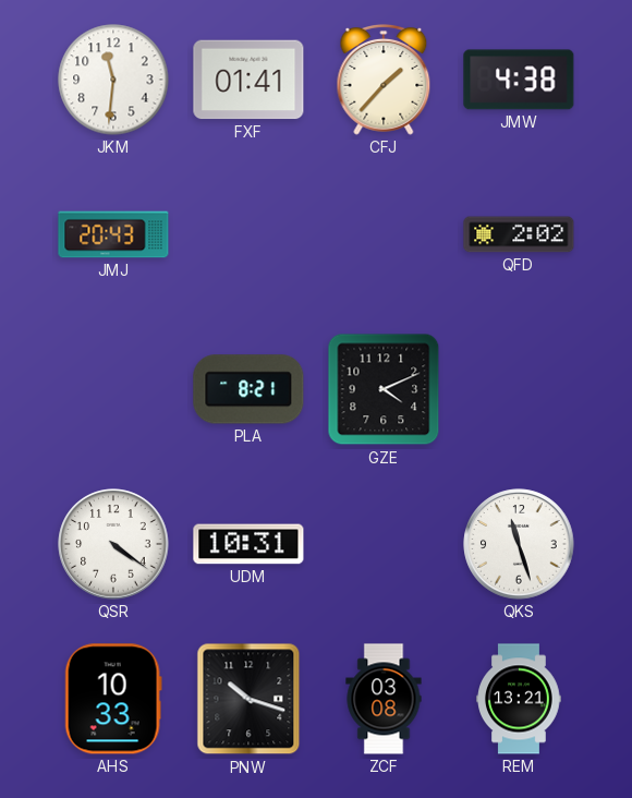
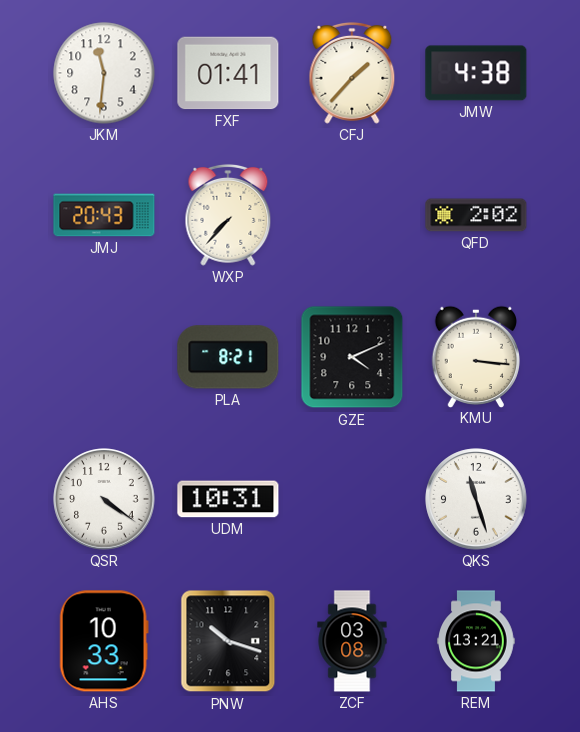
WXP: none -> 7:37 (228, 215)
KMU: none -> 3:16 (475, 356)
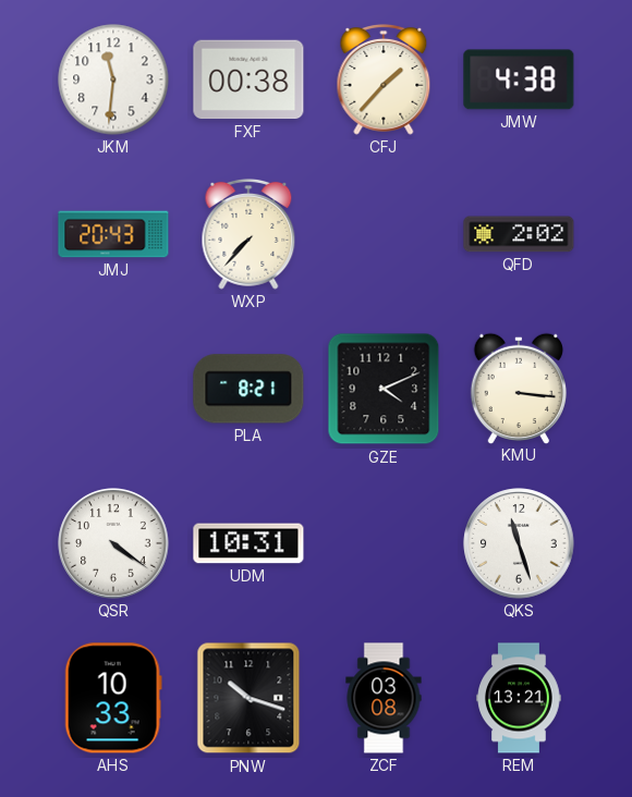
FXF: 01:41 -> 00:38 (248, 79)
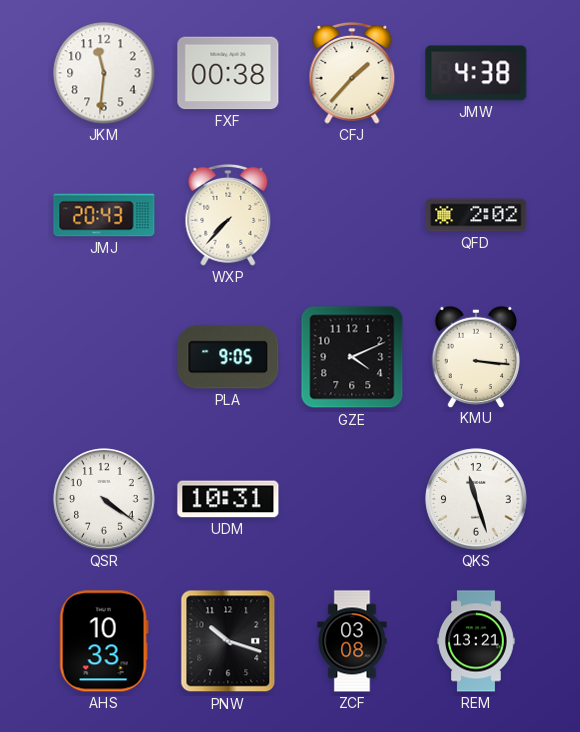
PLA: 8:21 -> 9:05 (228, 357)
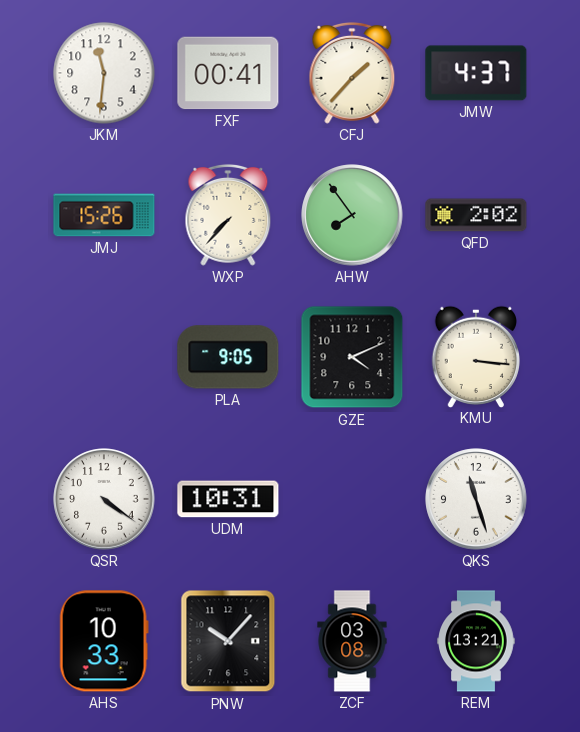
FXF: 00:38 -> 00:41 (228, 73)
JMW: 4:38 -> 4:37 (476, 73)
JMJ: 20:43 -> 15:26 (104, 215)
AHW: none -> 7:54 (352, 215)
PNW: 10:18 -> 10:07 (228, 641)
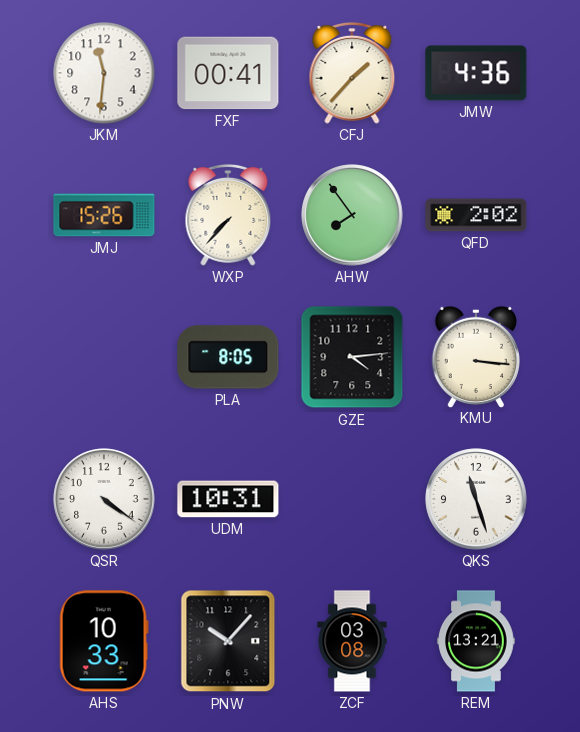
JMW: 4:37 -> 4:36 (476, 73)
PLA: 9:05 -> 8:05 (228, 357)
GZE: 4:11 -> 4:14 (352, 357)
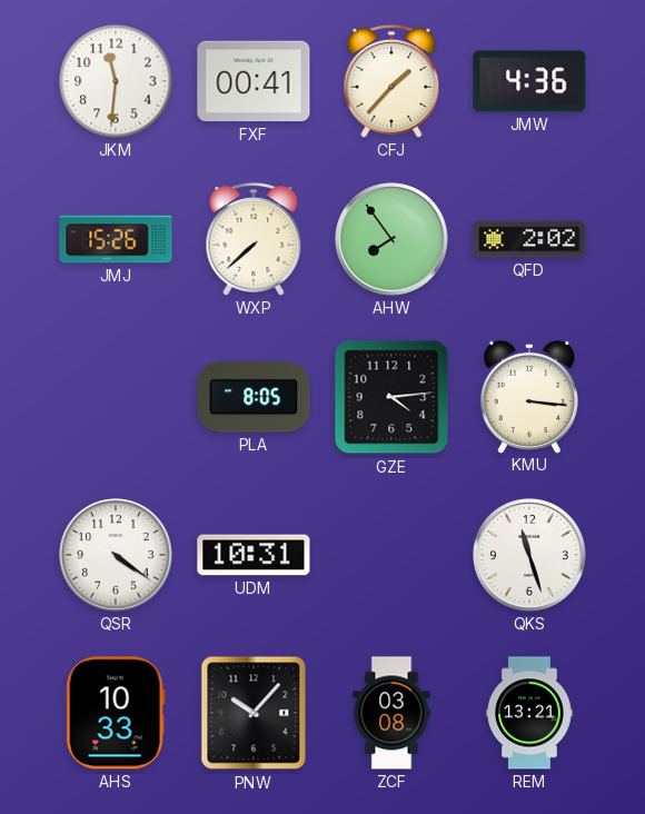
WXP: 7:37 -> 7:38 (254, 239)
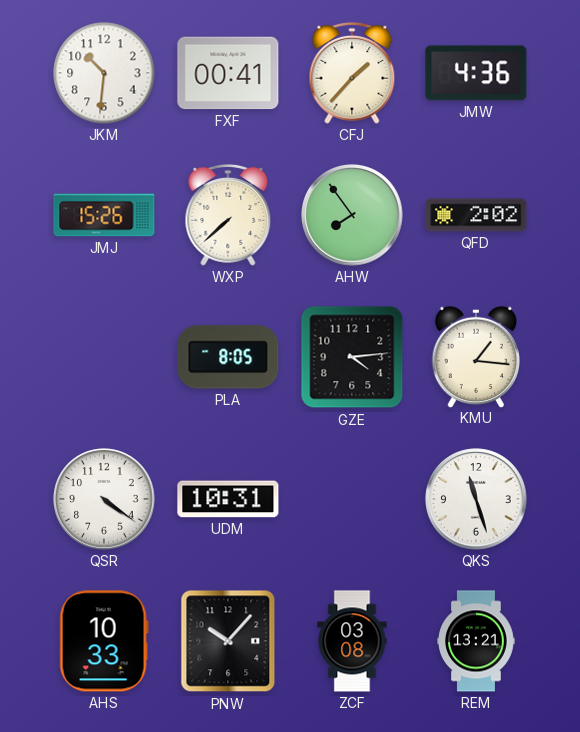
JKM: 11:31 -> 10:31 (104, 73)
KMU: 3:16 -> 1:16 (475, 356)
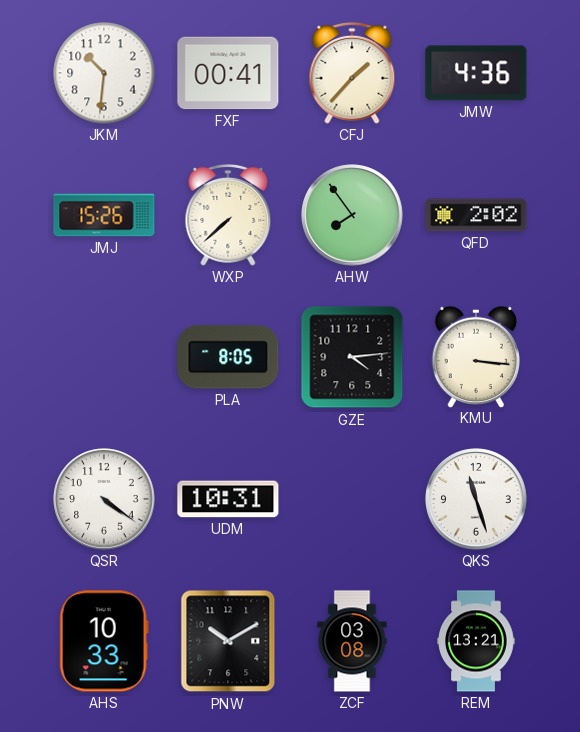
KMU: 1:16 -> 3:16 (475, 356)
PNW: 10:07 -> 10:10 (228, 641)
